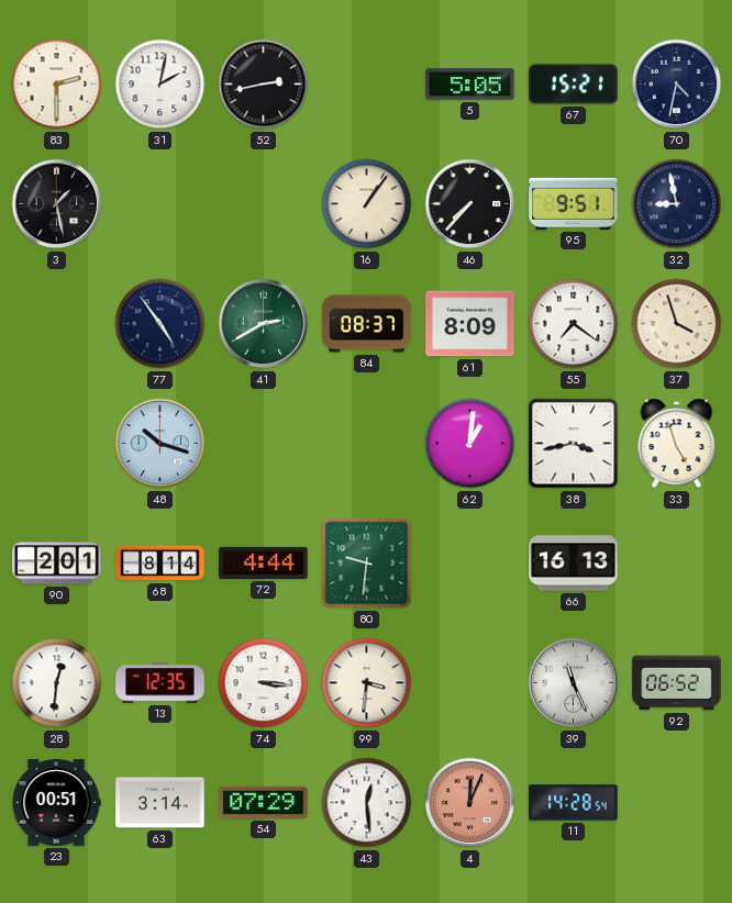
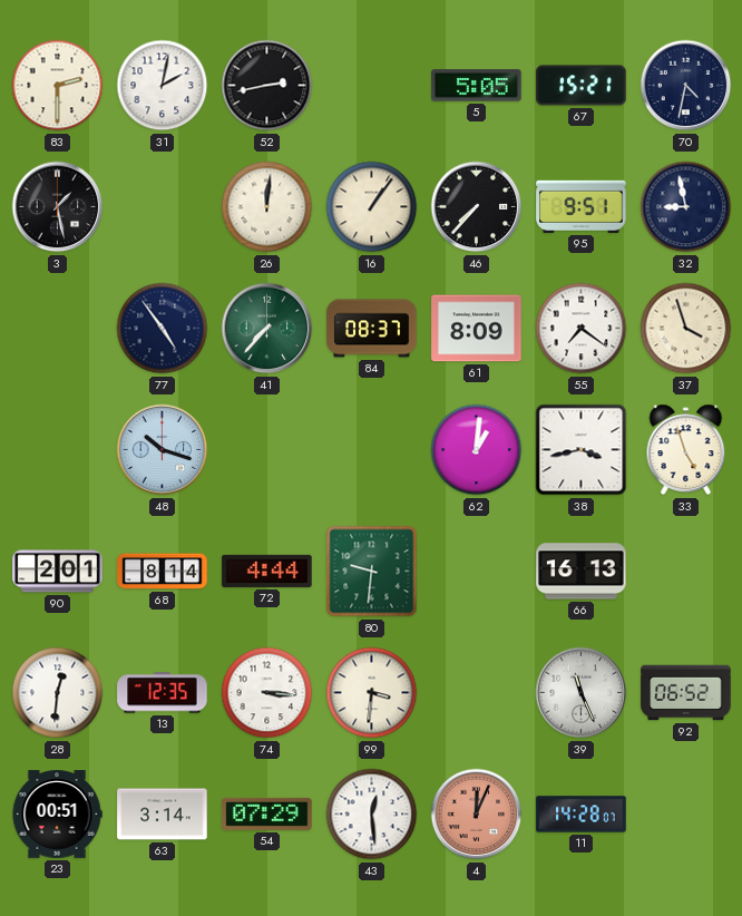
26: none -> 12:01 (267, 207)
41: 2:40 -> 7:37 (267, 329)
11: 14:28:54 -> 14:28:07 (582, 815)
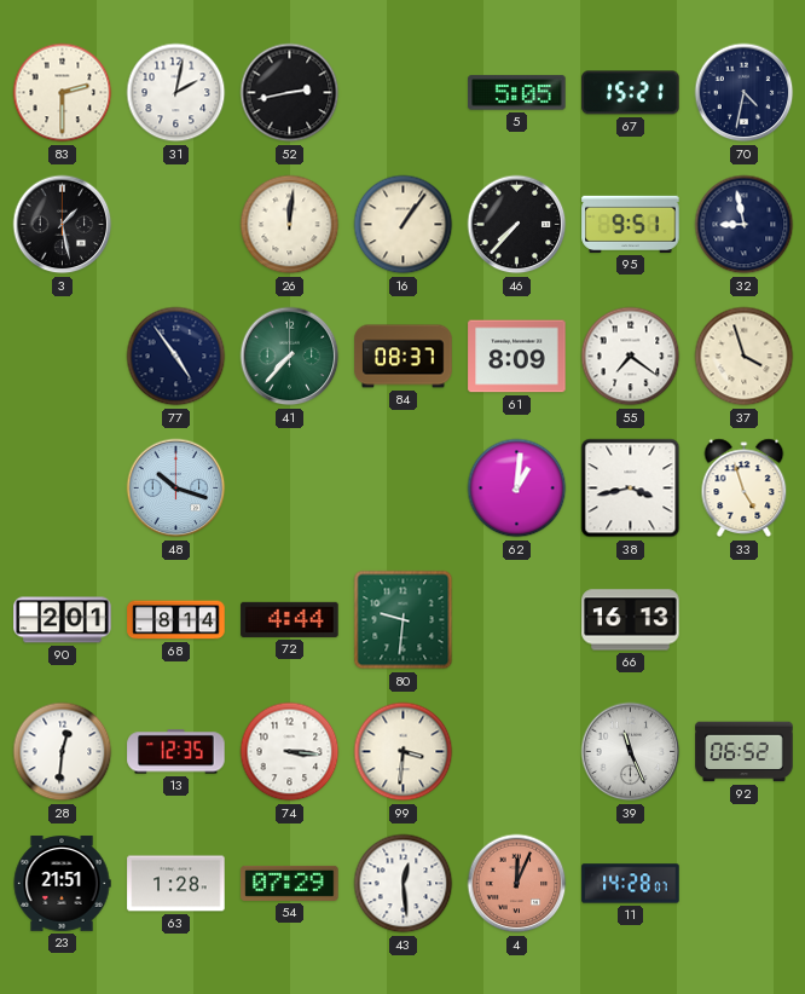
23: 00:51 -> 21:51 (62, 884)
63: 3:14 -> 1:28 (176, 884)
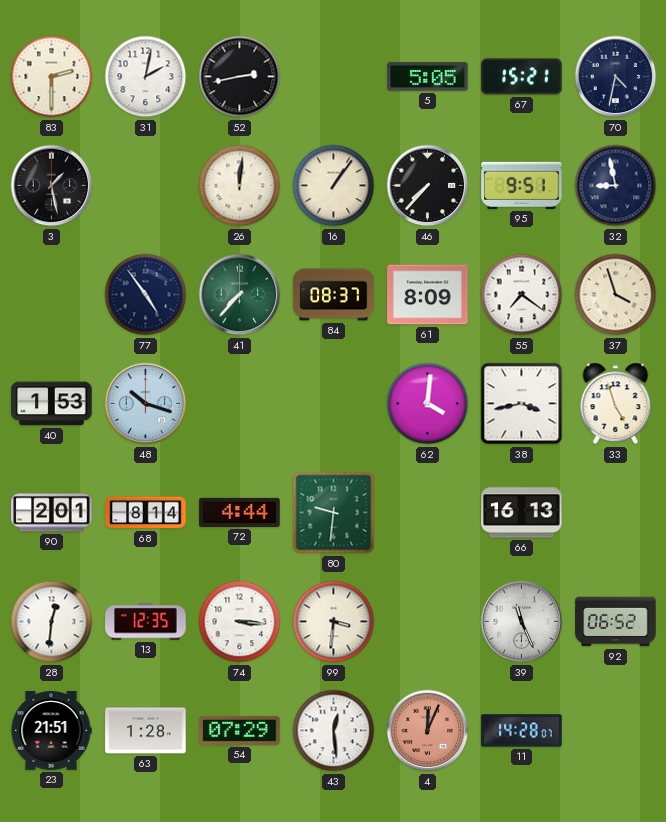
40: none -> 1:53 (52, 404)
62: 1:01 -> 4:01 (428, 404)
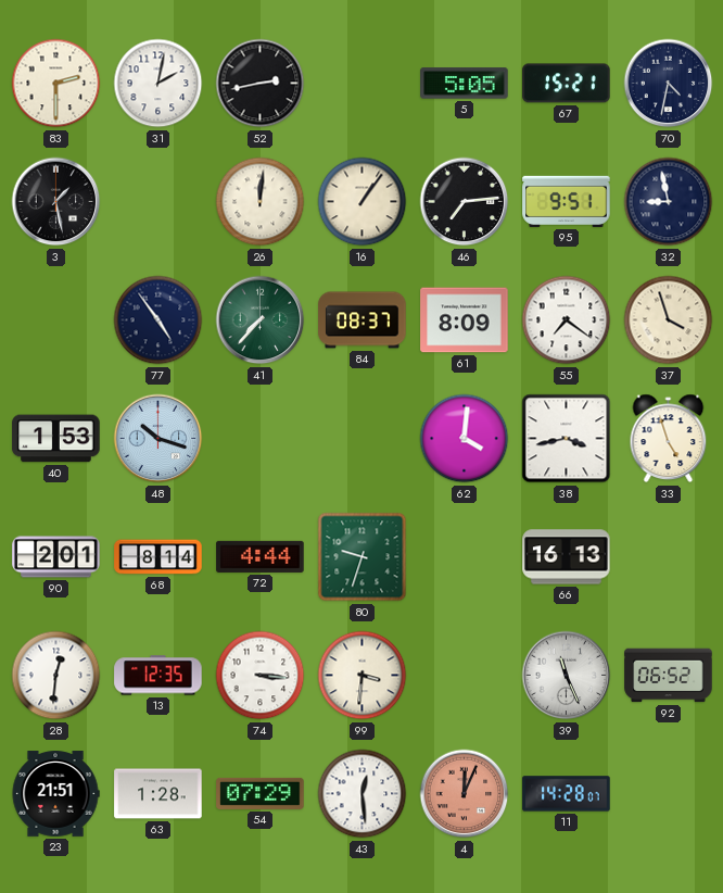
46: 7:37 -> 7:14 (465, 202)
80: 9:31 -> 9:33 (363, 557)
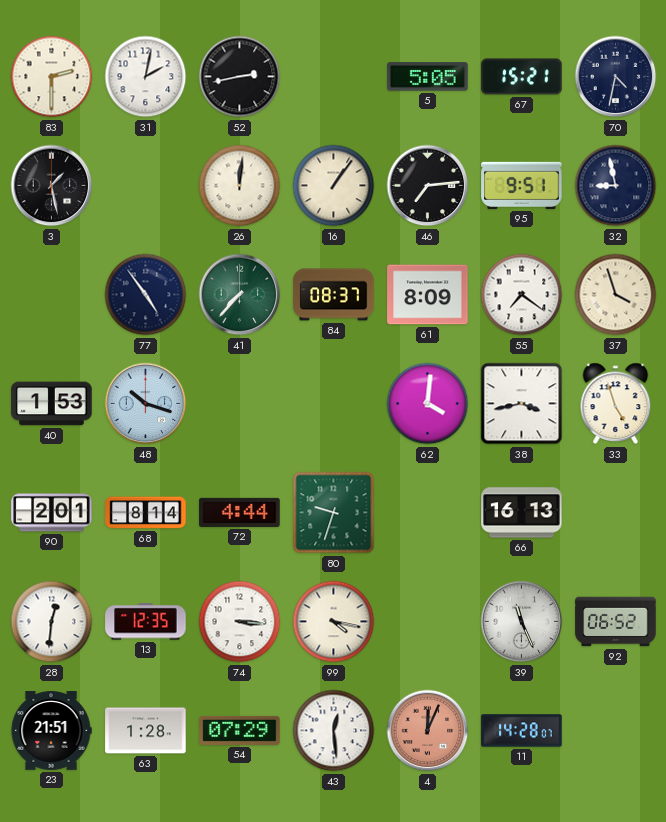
99: 3:31 -> 4:17 (334, 622)
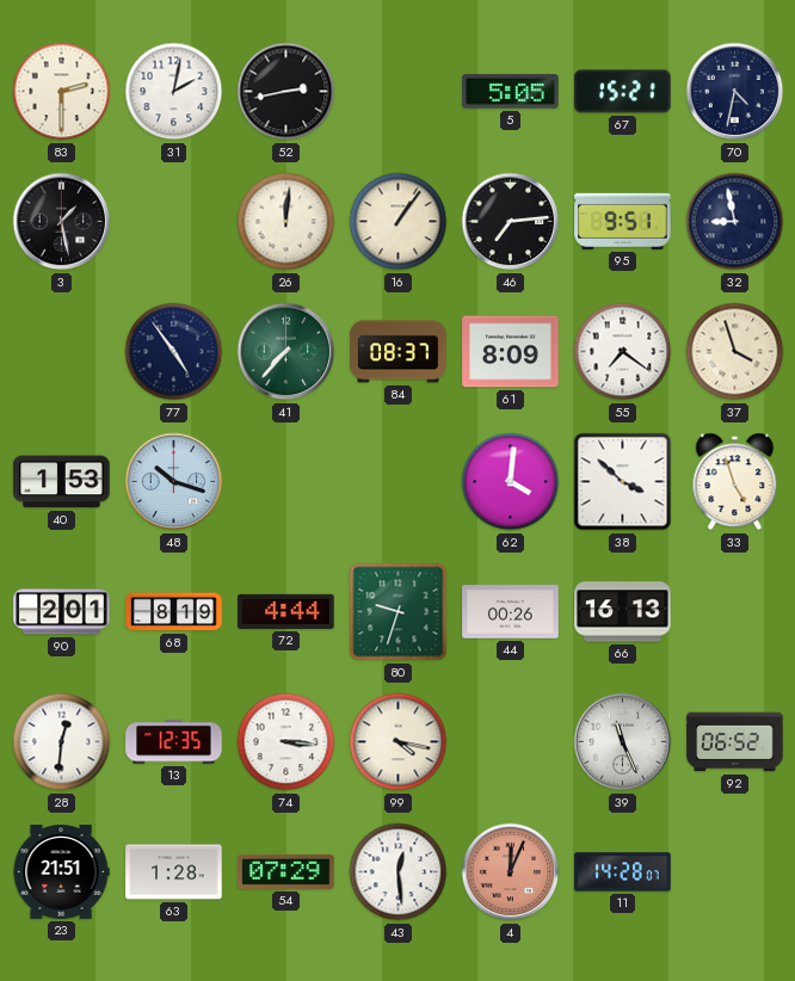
38: 3:43 -> 3:52 (623, 482)
68: 8:14 -> 8:19 (174, 612)
44: none -> 00:26 (511, 612)
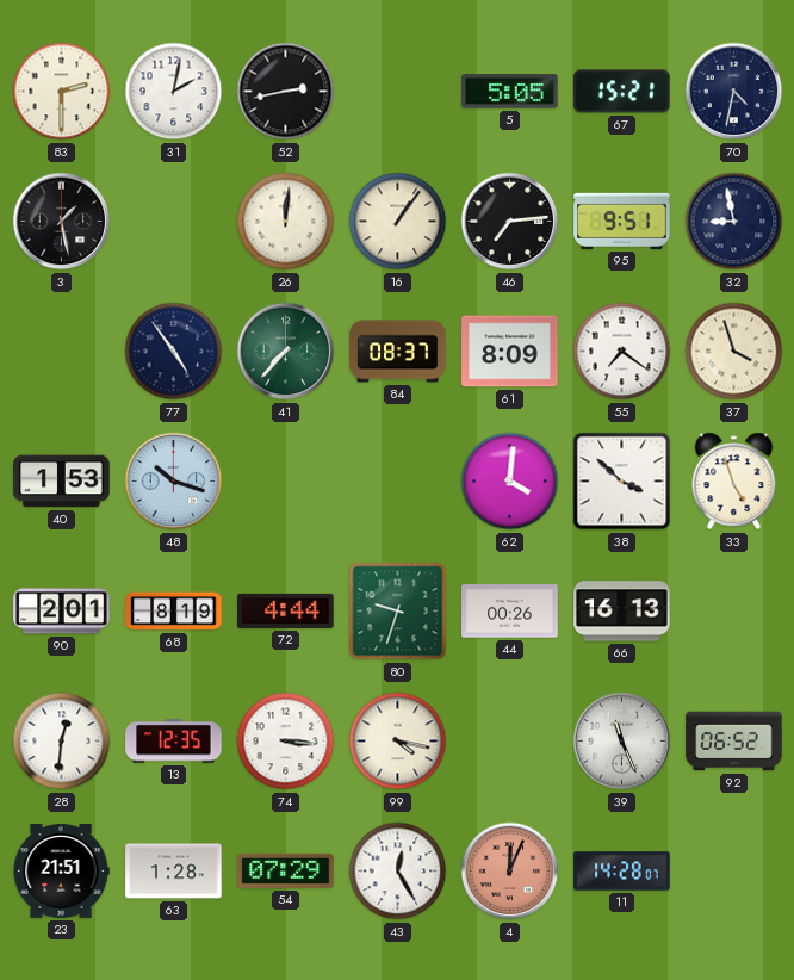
43: 12:29 -> 12:25 (398, 872)
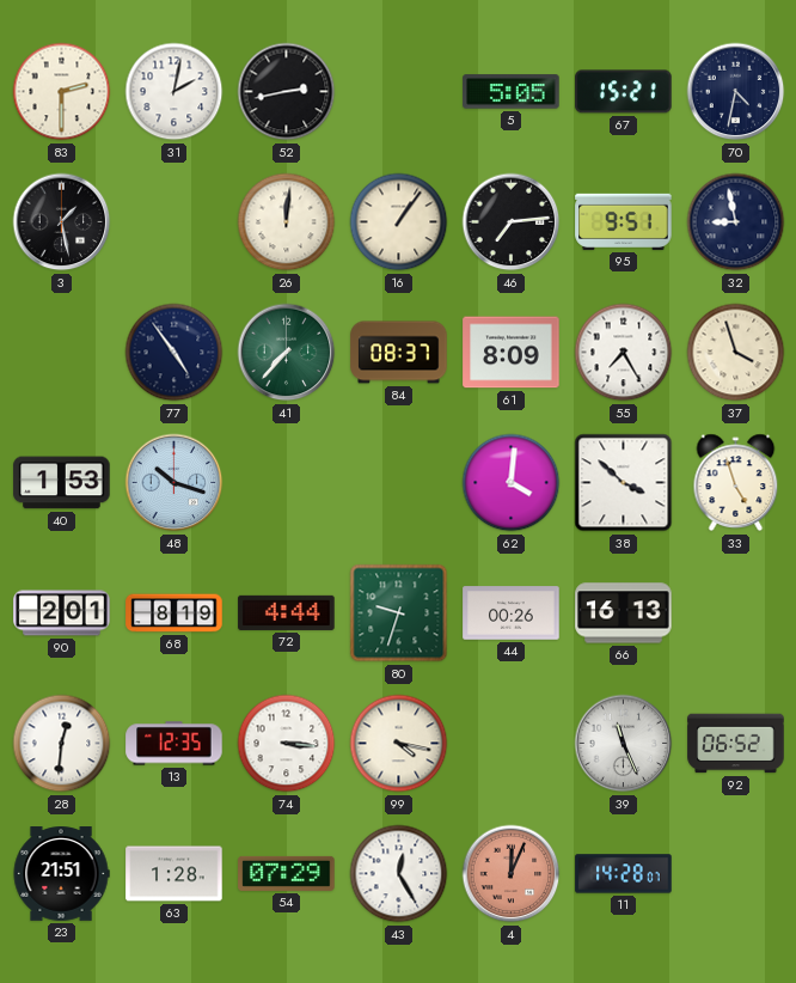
55: 7:21 -> 7:25 (624, 353)
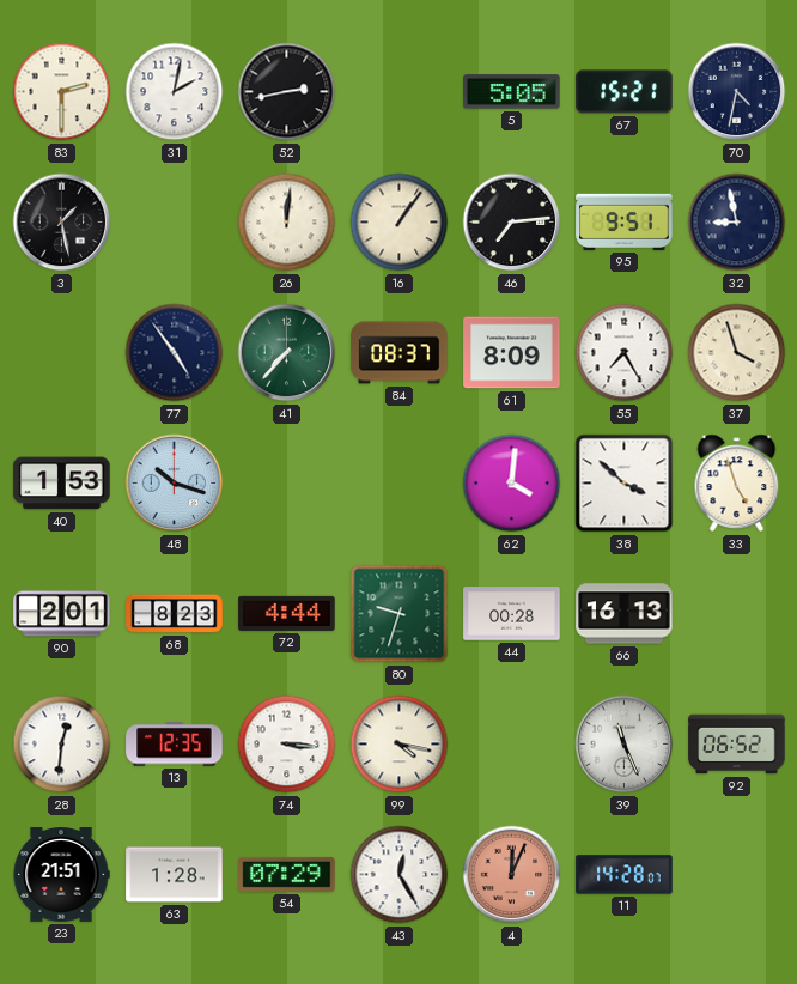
68: 8:19 -> 8:23 (175, 614)
44: 00:26 -> 00:28 (512, 614)
